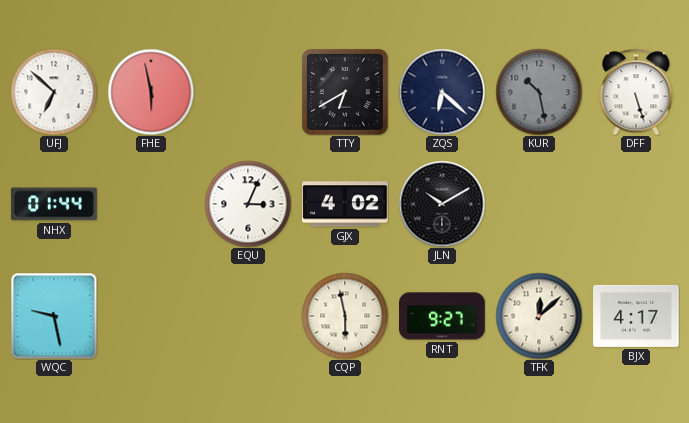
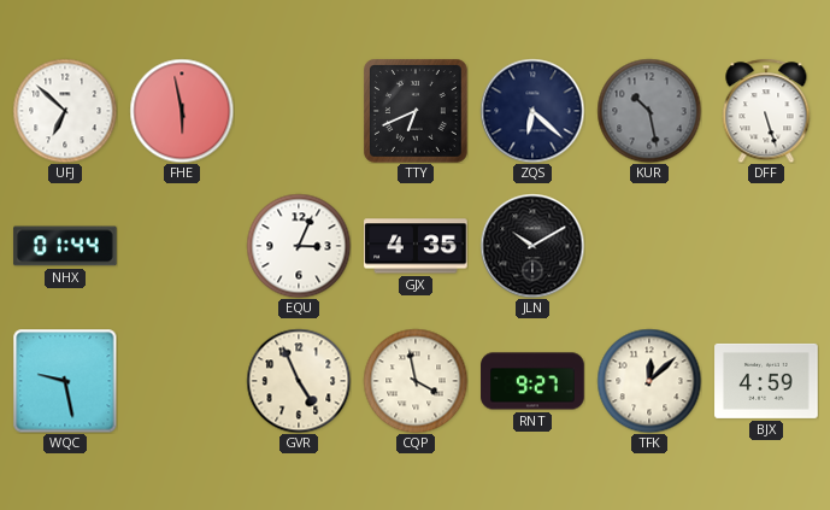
TTY: 6:40 -> 6:41 (417, 112)
GJX: 4:02 -> 4:35 (416, 246)
GVR: none -> 4:56 (299, 381)
CQP: 5:58 -> 3:58 (416, 381)
BJX: 4:17 -> 4:59 (766, 381)
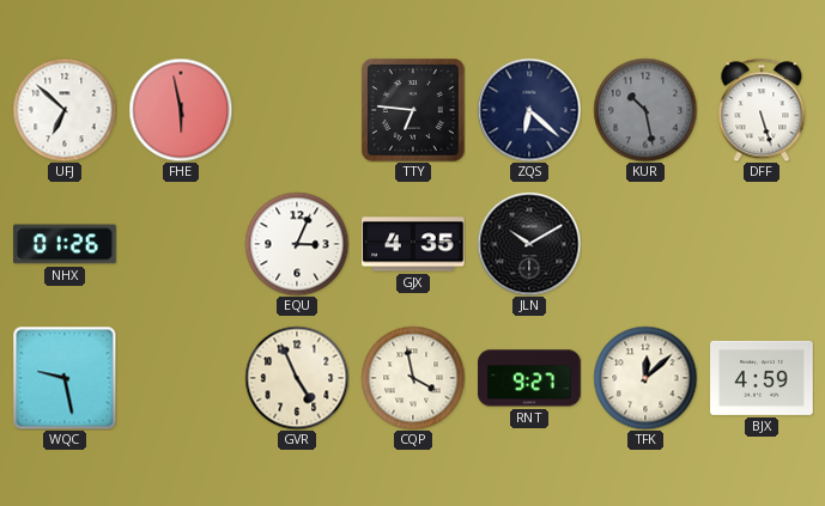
TTY: 6:41 -> 6:46 (414, 111)
NHX: 01:44 -> 01:26 (65, 244)
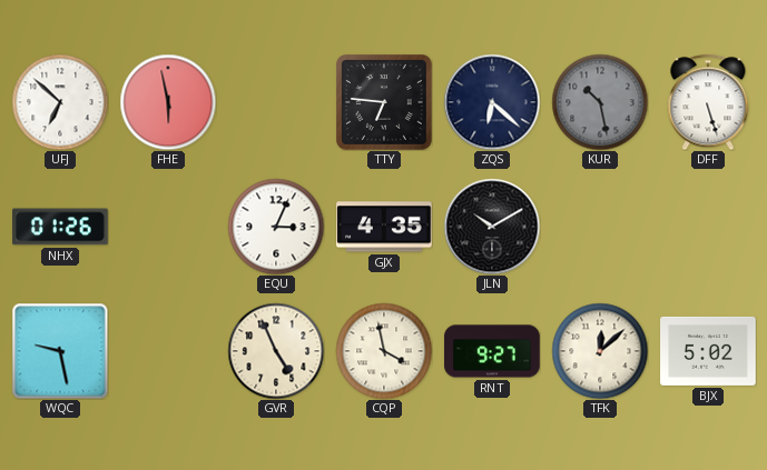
BJX: 4:59 -> 5:02 (708, 351)
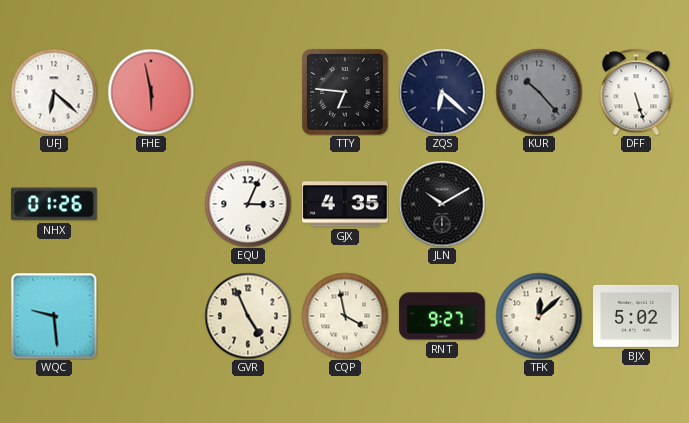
UFJ: 6:52 -> 6:22 (54, 92)
KUR: 10:28 -> 10:23 (539, 92)
WQC: 9:28 -> 9:29 (54, 316)
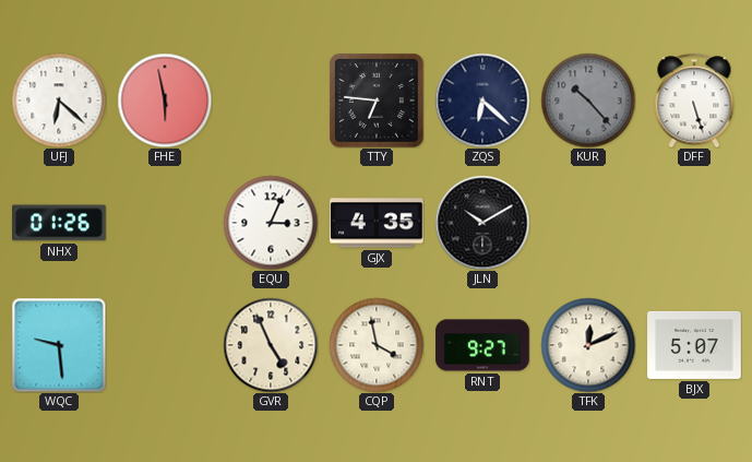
TFK: 12:08 -> 12:11 (588, 345)
BJX: 5:02 -> 5:07 (694, 345)
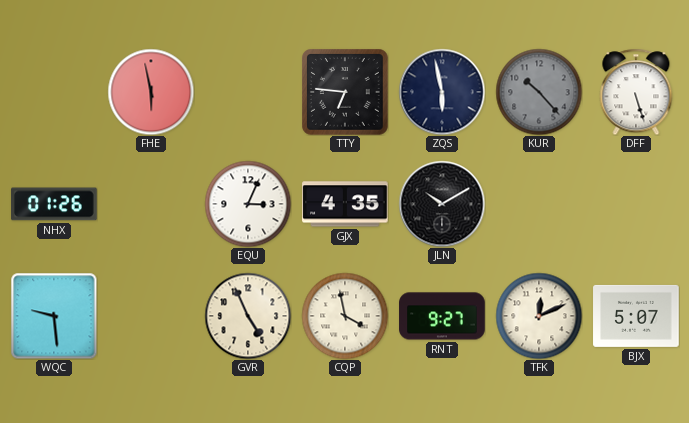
UFJ: 6:22 -> none (59, 100)
ZQS: 6:22 -> 5:58 (442, 92)
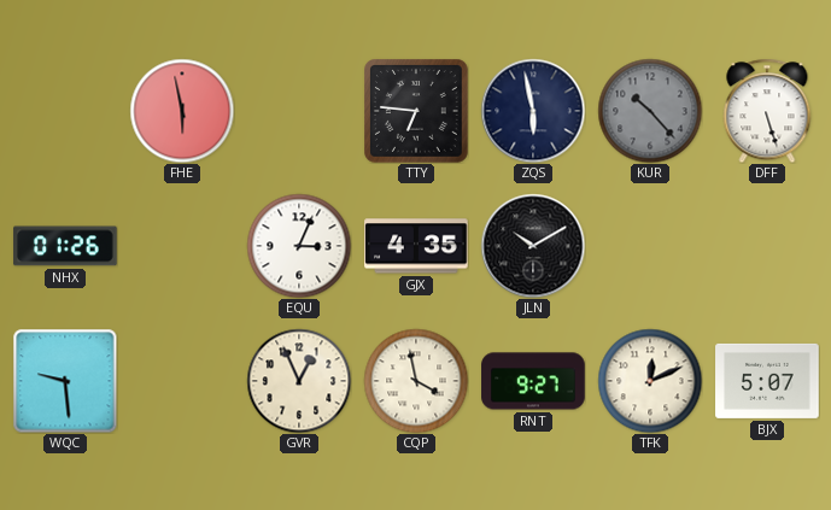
GVR: 4:56 -> 12:56 (299, 381)
